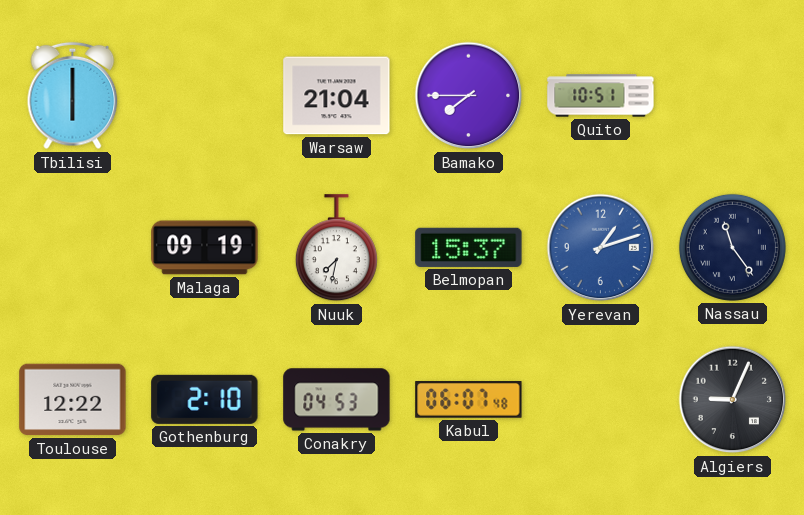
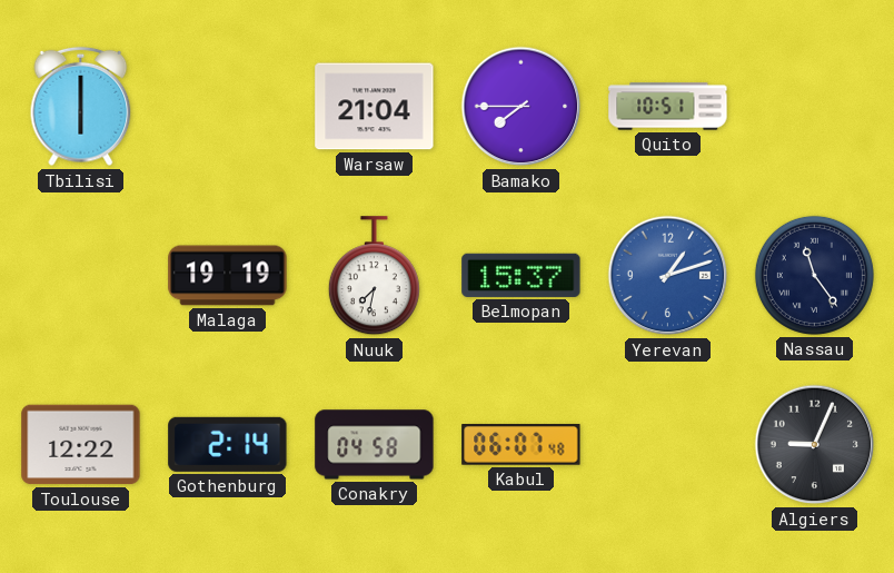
Malaga: 09:19 -> 19:19 (228, 276)
Gothenburg: 2:10 -> 2:14 (228, 444)
Conakry: 04:53 -> 04:58 (375, 445)
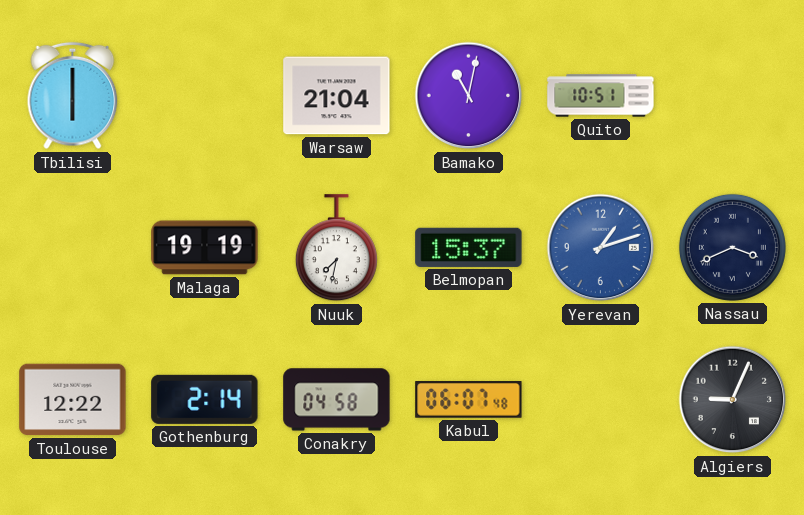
Bamako: 7:45 -> 11:02 (469, 96)
Nassau: 11:24 -> 3:41 (732, 247)
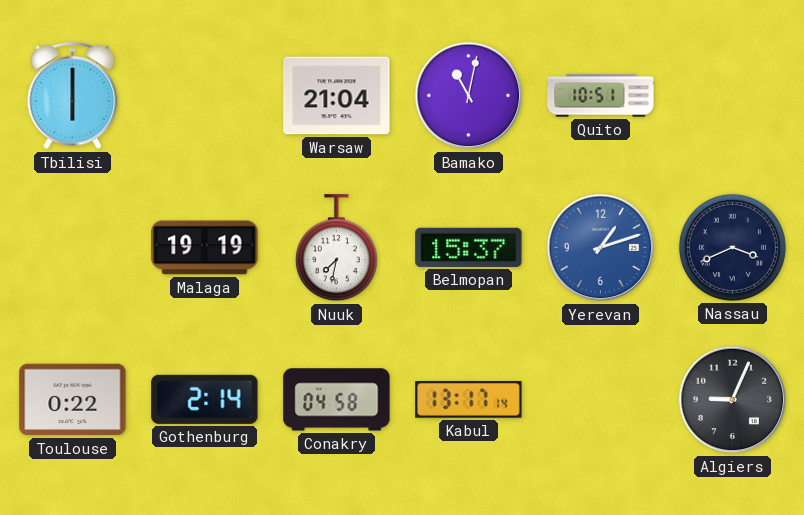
Toulouse: 12:22 -> 0:22 (73, 400)
Kabul: 06:07 -> 13:17 (469, 400)
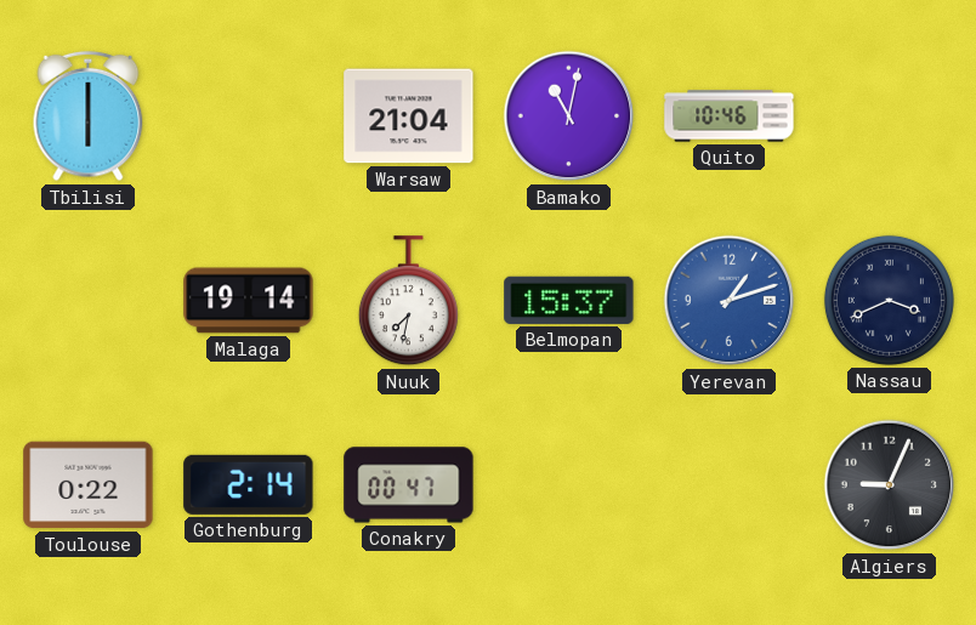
Quito: 10:51 -> 10:46 (730, 117)
Malaga: 19:19 -> 19:14 (249, 301)
Conakry: 04:58 -> 00:47 (409, 485)
Kabul: 13:17 -> none (469, 400)
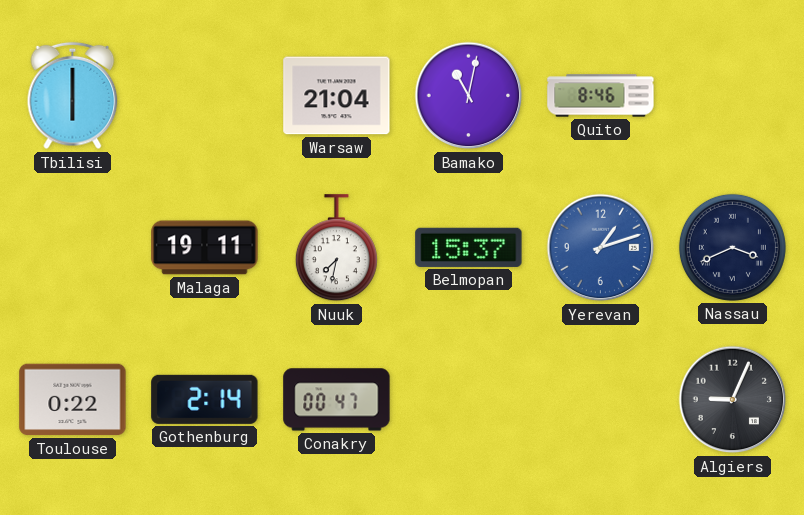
Quito: 10:46 -> 8:46 (601, 96)
Malaga: 19:14 -> 19:11 (205, 248)
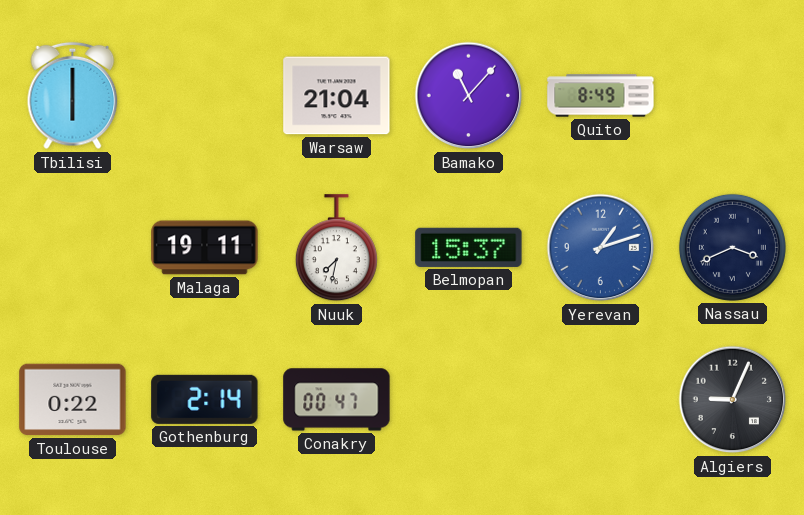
Bamako: 11:02 -> 11:07 (469, 96)
Quito: 8:46 -> 8:49 (601, 96)
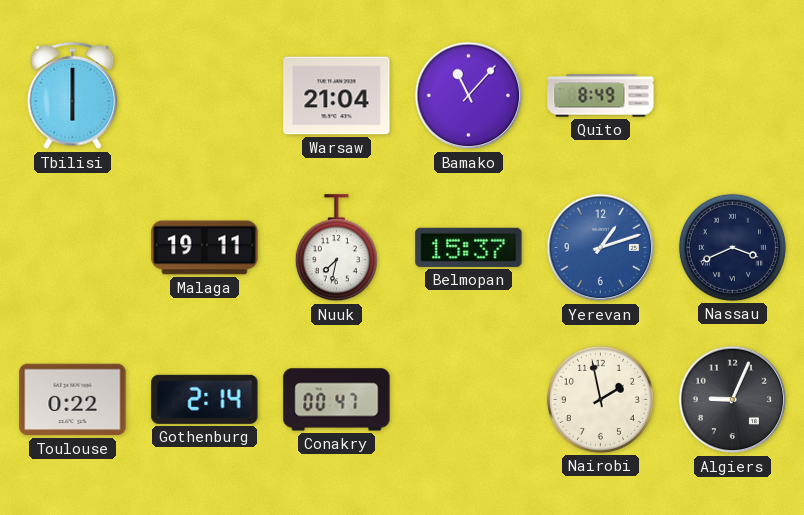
Nairobi: none -> 1:58 (600, 399)
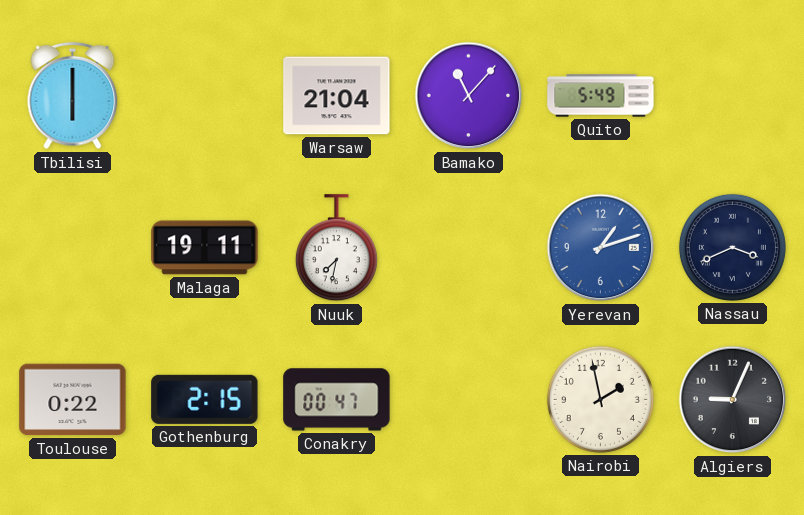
Quito: 8:49 -> 5:49 (601, 96)
Belmopan: 15:37 -> none (469, 247)
Gothenburg: 2:14 -> 2:15 (205, 399)
